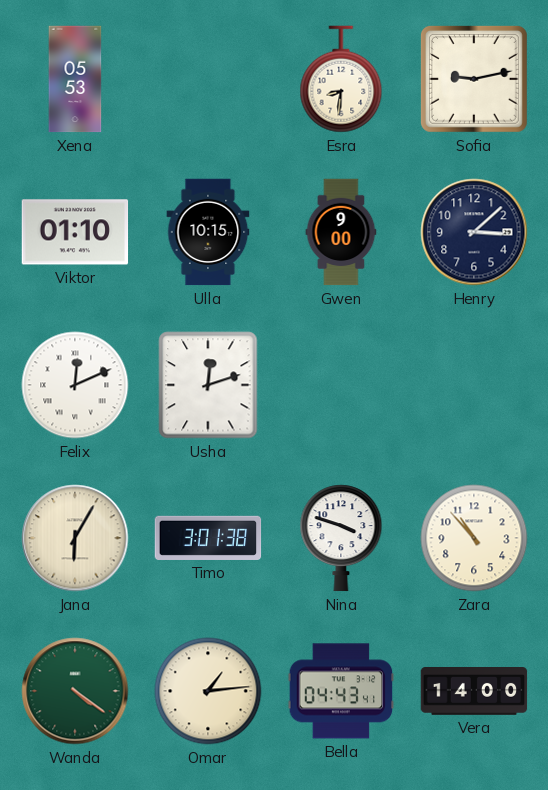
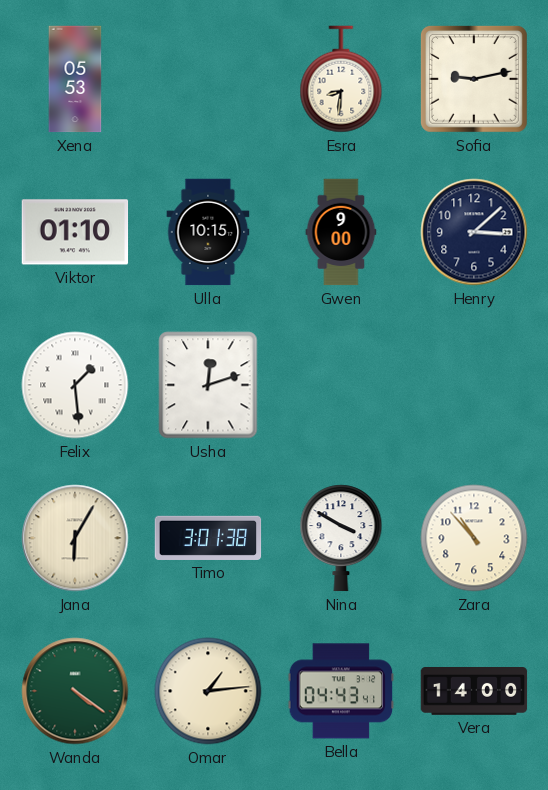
Felix: 12:11 -> 1:29 (75, 385)
Nina: 3:48 -> 3:50 (341, 538)
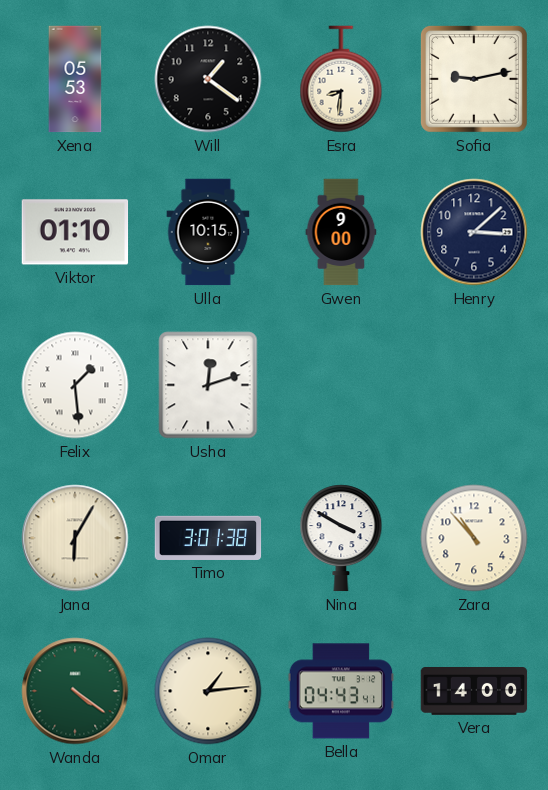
Will: none -> 1:21 (208, 79)
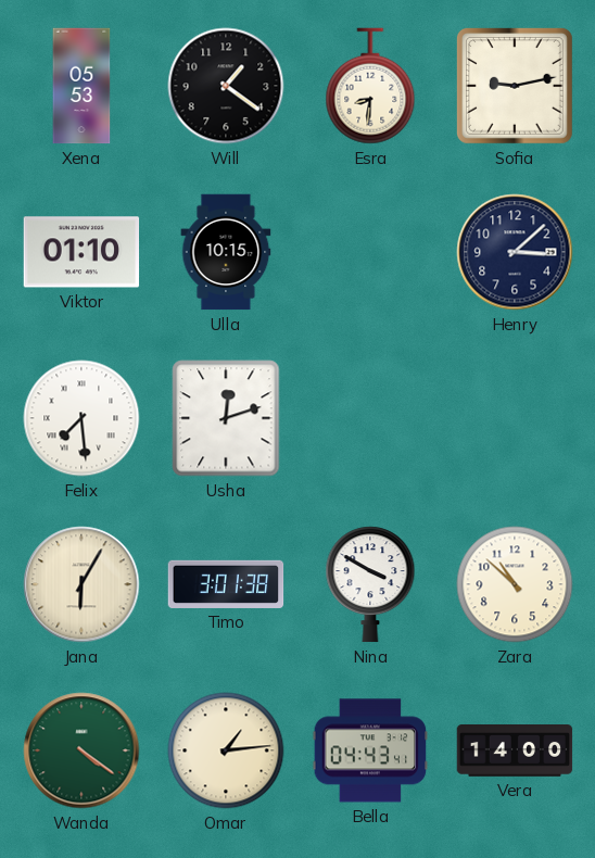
Gwen: 9:00 -> none (341, 232)
Felix: 1:29 -> 7:29 (81, 418)
Zara: 10:53 -> 10:52 (515, 584)
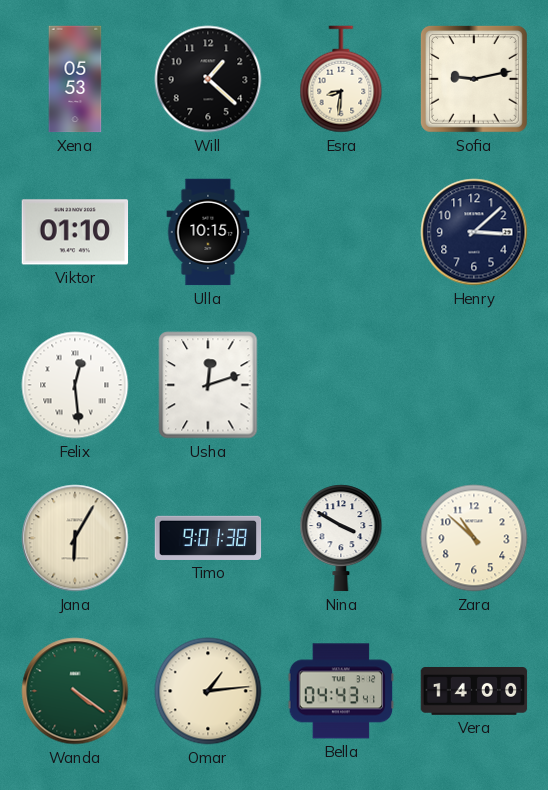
Will: 1:21 -> 1:22 (208, 79)
Felix: 7:29 -> 12:29 (75, 385)
Timo: 3:01 -> 9:01 (208, 538)
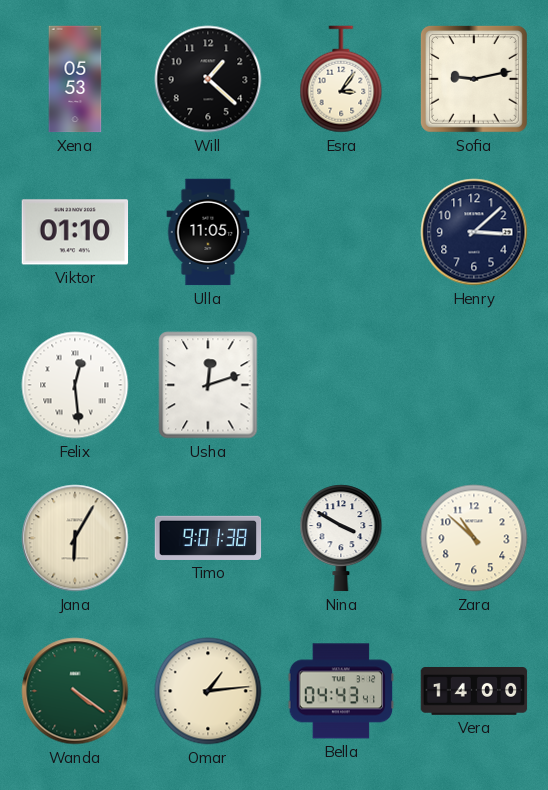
Esra: 8:31 -> 3:06 (341, 79)
Ulla: 10:15 -> 11:05 (208, 232)
